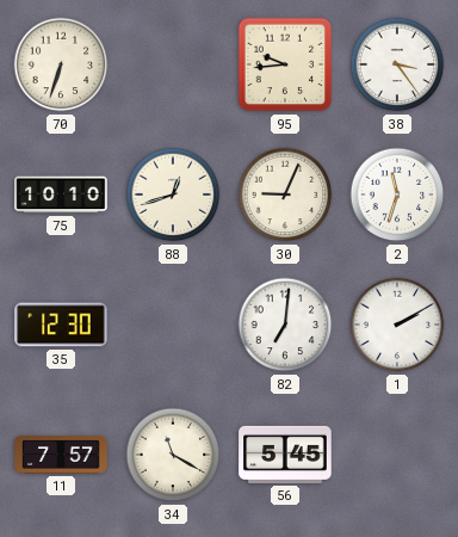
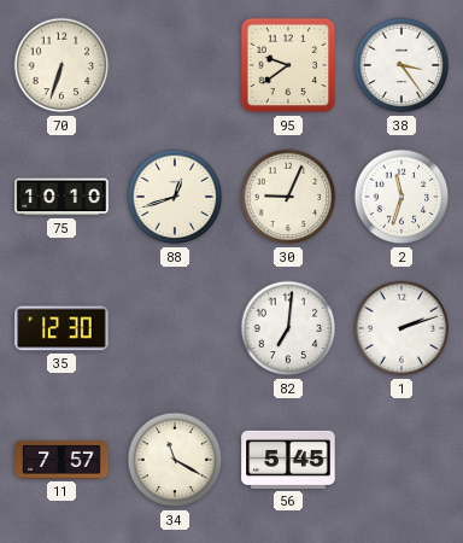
95: 9:44 -> 9:39 (288, 65)
1: 2:10 -> 2:12 (402, 328)
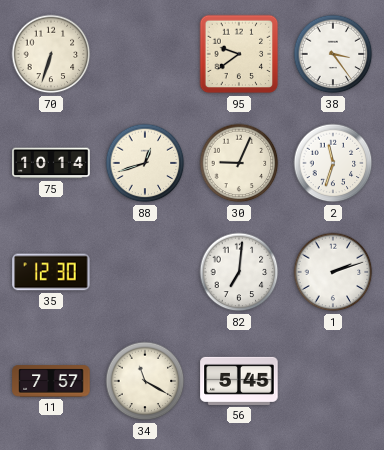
75: 10:10 -> 10:14 (51, 163)
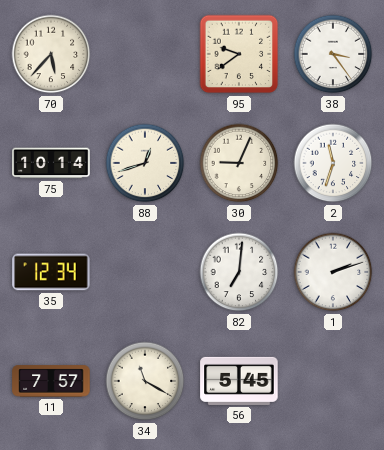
70: 6:33 -> 5:37 (51, 54)
35: 12:30 -> 12:34 (51, 272)
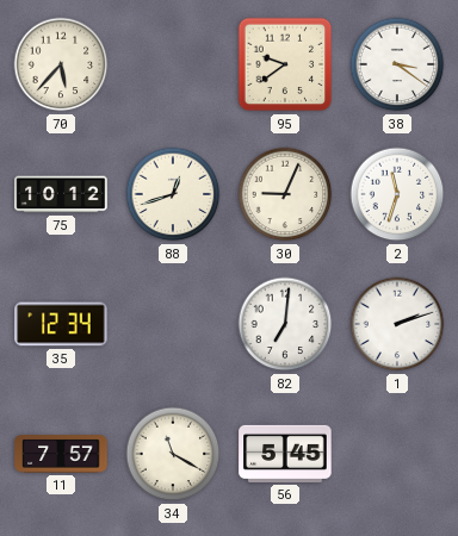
38: 3:24 -> 3:21 (397, 64)
75: 10:14 -> 10:12 (61, 194)
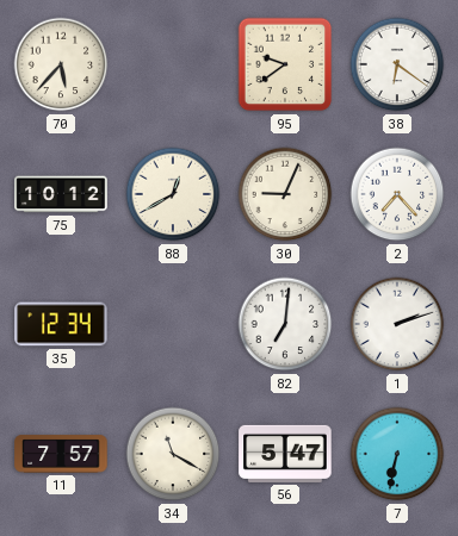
38: 3:21 -> 6:21 (397, 64)
88: 12:42 -> 12:40 (173, 194)
2: 11:33 -> 7:23 (397, 194)
56: 5:45 -> 5:47 (285, 454)
7: none -> 6:32 (397, 454)
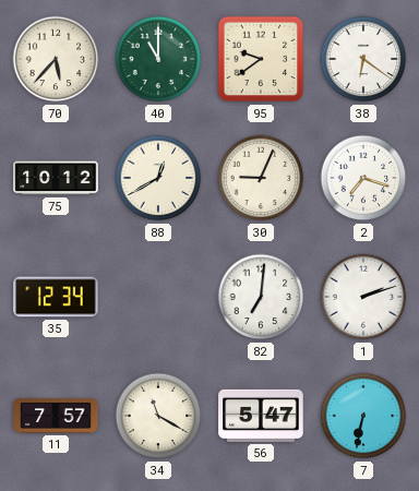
40: none -> 11:00 (158, 59)
2: 7:23 -> 7:18 (363, 178)
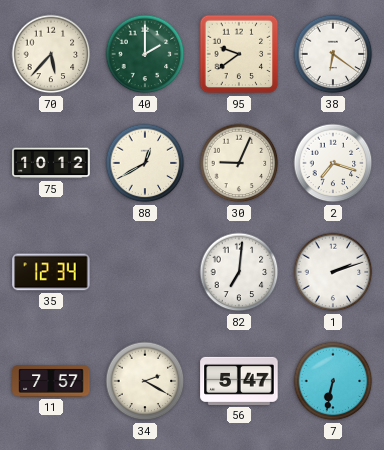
40: 11:00 -> 2:00 (145, 54)
34: 11:20 -> 2:20 (145, 381)
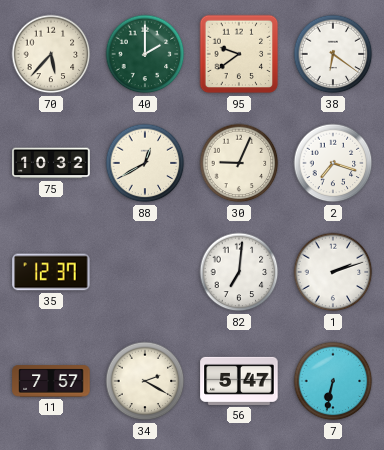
75: 10:12 -> 10:32 (51, 163)
35: 12:34 -> 12:37 (51, 272)
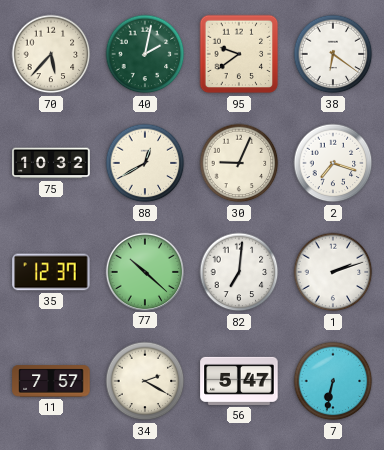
40: 2:00 -> 2:02 (145, 54)
77: none -> 10:22 (144, 271)
